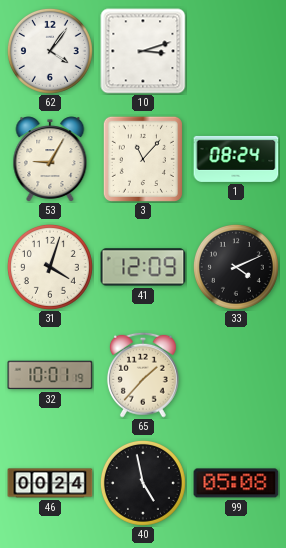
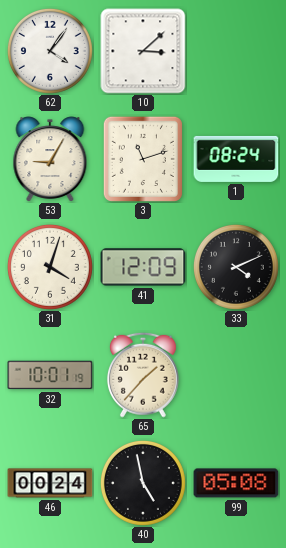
10: 3:12 -> 3:08 (143, 51)
3: 11:07 -> 11:12 (143, 159)
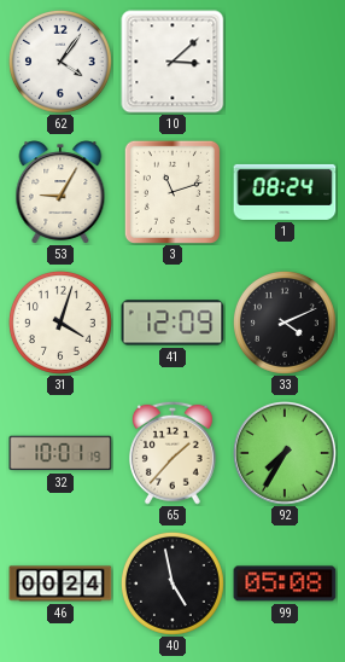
92: none -> 7:35 (286, 454)
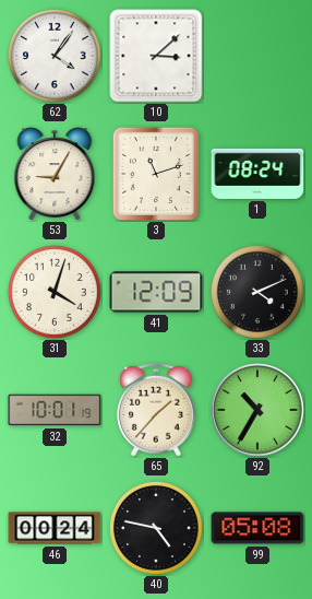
92: 7:35 -> 10:35 (259, 411)
40: 4:58 -> 4:47 (156, 528)
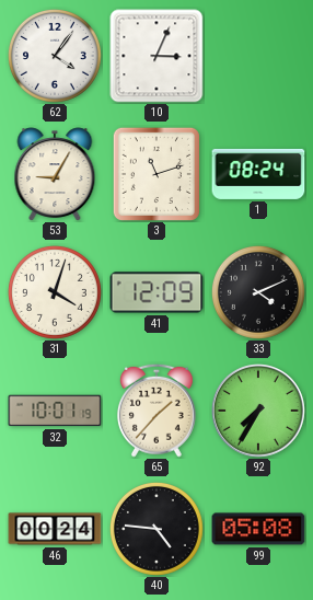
10: 3:08 -> 3:04 (156, 56)
92: 10:35 -> 7:35 (259, 412)
40: 4:47 -> 4:46 (156, 529)
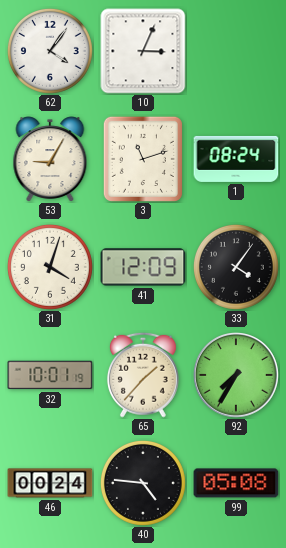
33: 4:11 -> 4:06 (236, 267)
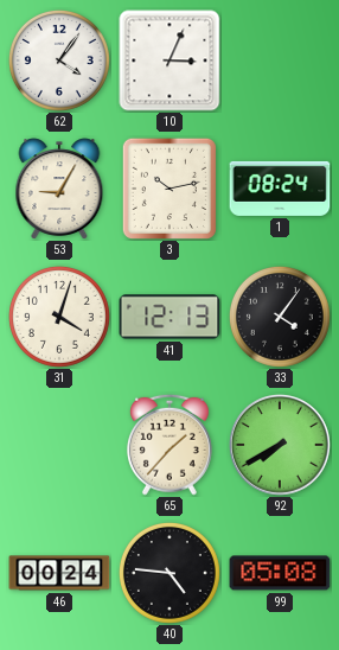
3: 11:12 -> 10:13 (170, 189)
41: 12:09 -> 12:13 (170, 317)
32: 10:01 -> none (50, 375)
92: 7:35 -> 7:40 (281, 446)
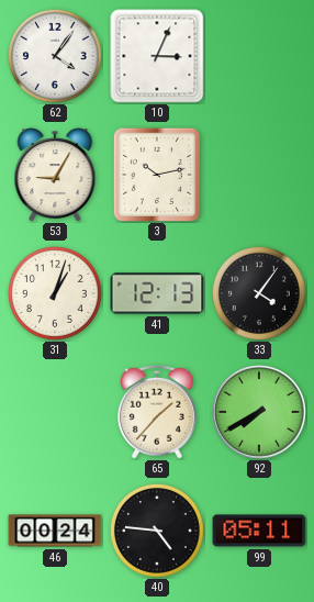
1: 08:24 -> none (280, 189)
31: 4:03 -> 1:03 (55, 293)
99: 05:08 -> 05:11 (259, 531)
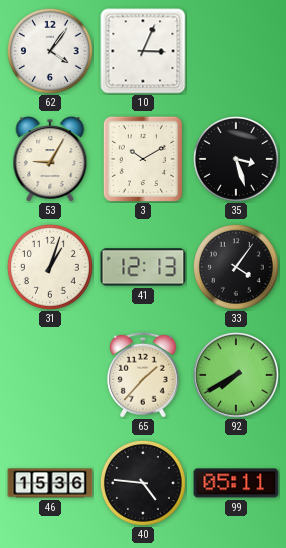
3: 10:13 -> 10:10 (143, 159)
35: none -> 3:27 (236, 159)
46: 00:24 -> 15:36 (50, 483)
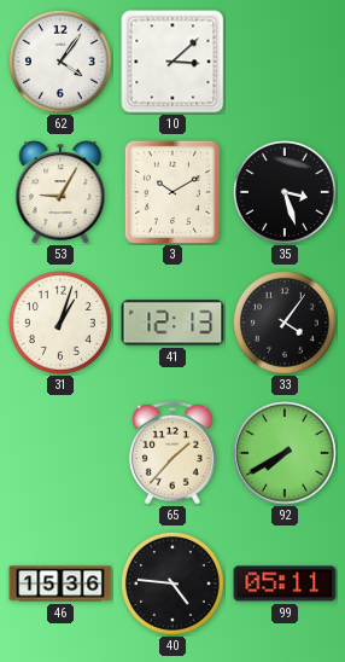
10: 3:04 -> 3:08 (172, 62)
